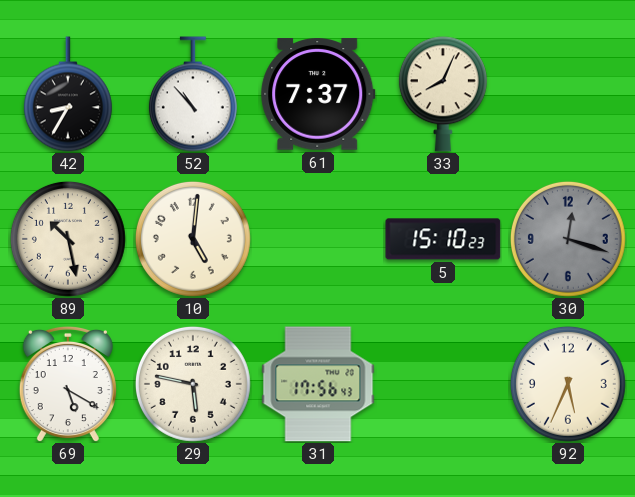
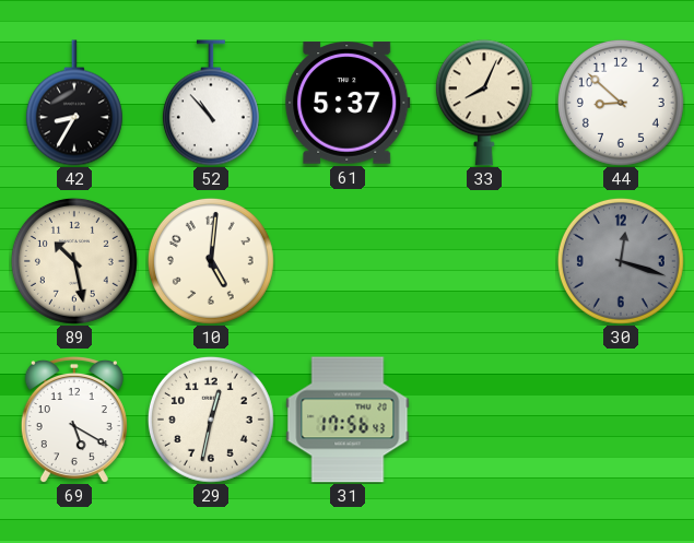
61: 7:37 -> 5:37 (348, 103)
44: none -> 8:52 (621, 103)
5: 15:10 -> none (443, 239)
29: 5:47 -> 12:32 (211, 420)
92: 5:34 -> none (568, 384)
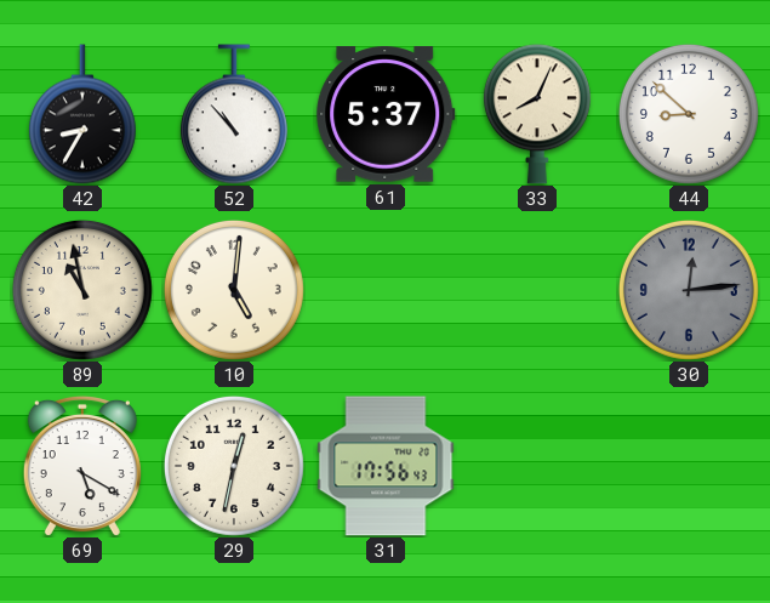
89: 10:28 -> 10:58 (82, 290)
30: 12:18 -> 12:14 (689, 290)
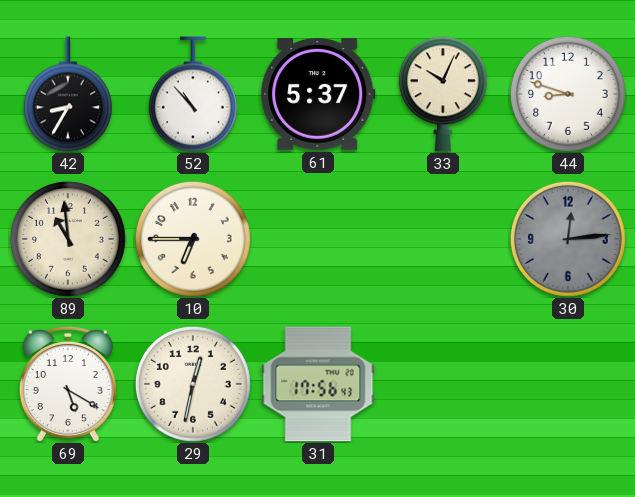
33: 8:04 -> 10:04 (443, 94)
44: 8:52 -> 8:48 (568, 94)
89: 10:58 -> 10:59 (68, 239)
10: 5:01 -> 6:45 (193, 239)
